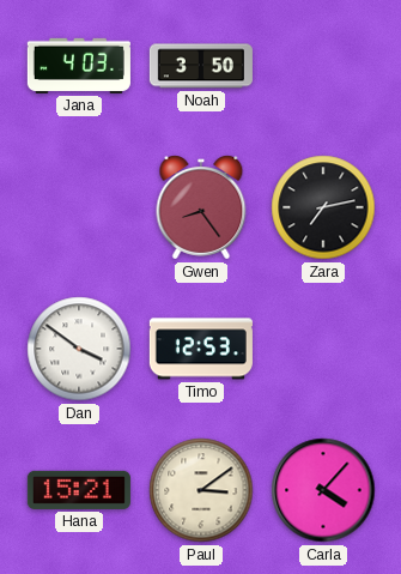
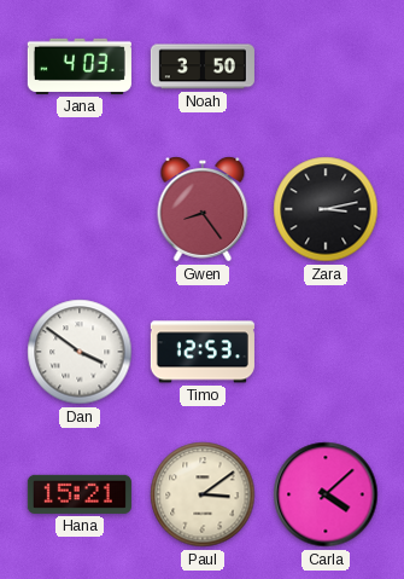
Zara: 7:13 -> 3:13 (326, 209)
Carla: 4:07 -> 4:08 (326, 494)
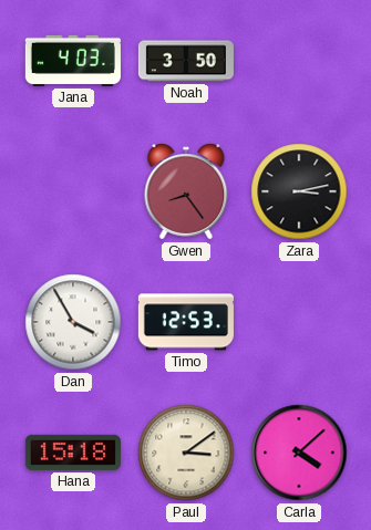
Dan: 3:51 -> 3:55 (73, 322)
Hana: 15:21 -> 15:18 (73, 453)
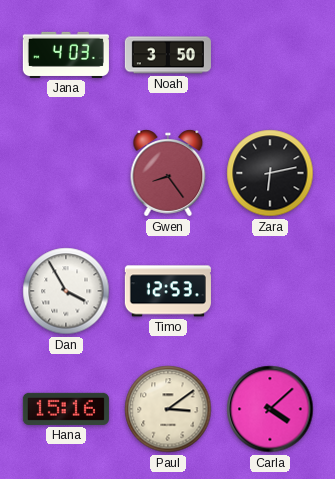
Zara: 3:13 -> 6:13 (270, 173)
Hana: 15:18 -> 15:16 (66, 409)
